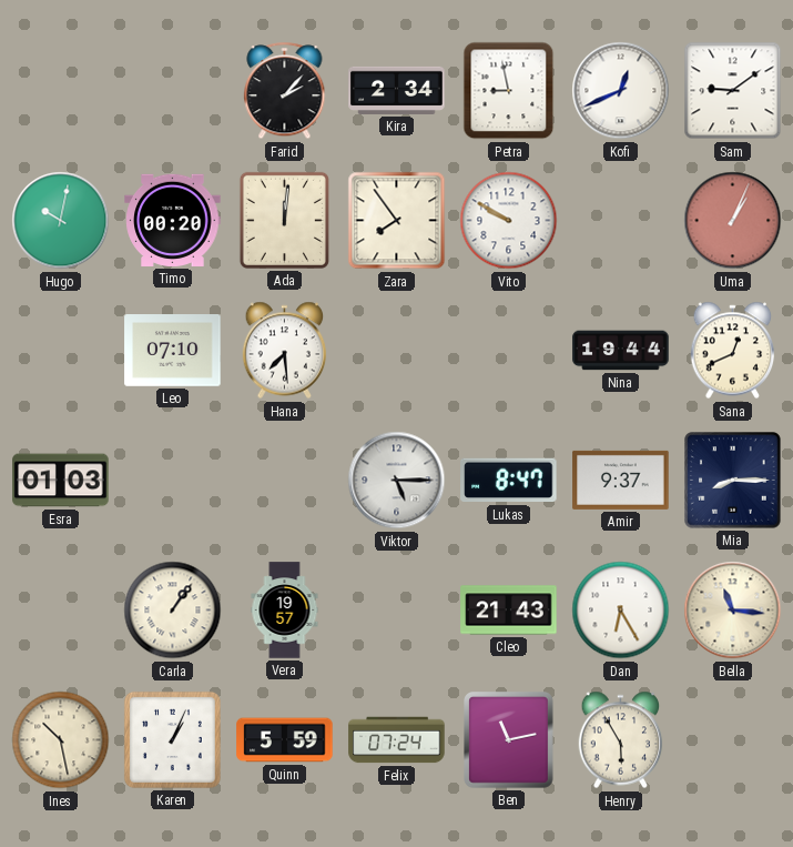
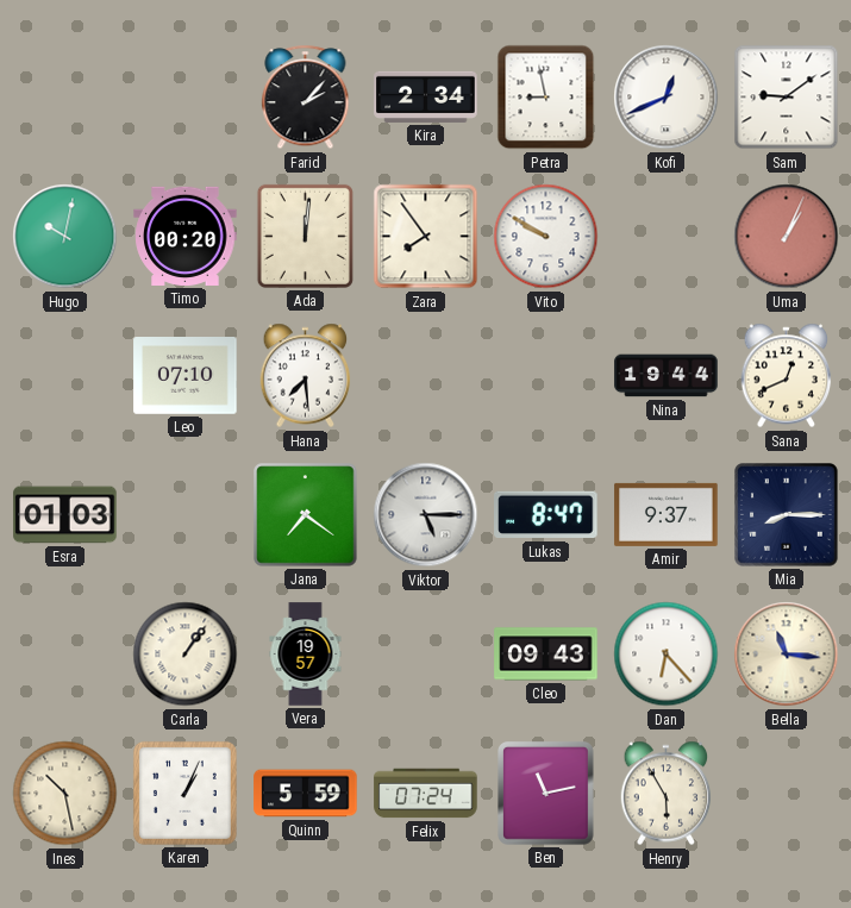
Jana: none -> 7:21 (306, 515)
Cleo: 21:43 -> 09:43 (546, 655)
Dan: 6:25 -> 6:23 (667, 655)
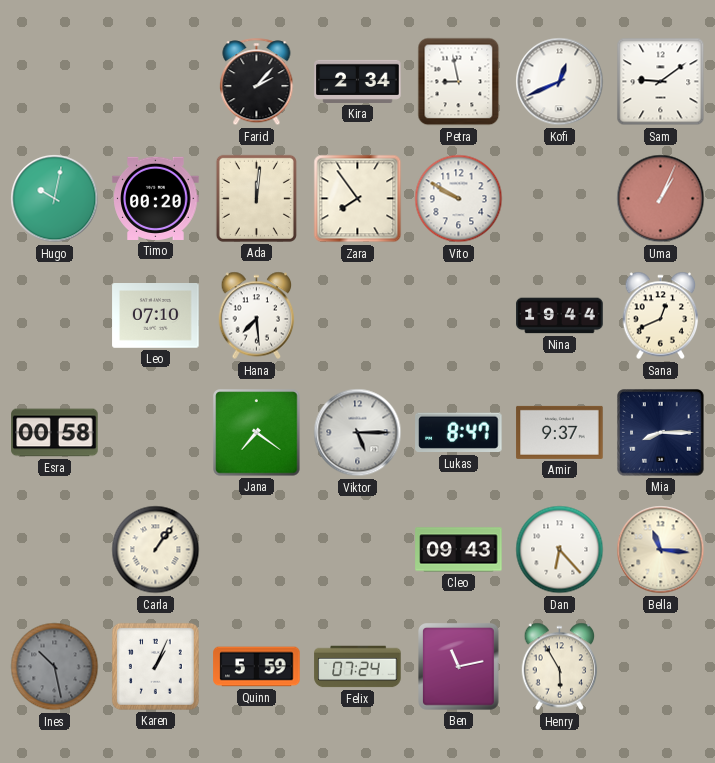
Esra: 01:03 -> 00:58 (55, 433)
Vera: 19:57 -> none (306, 655)
Ines dial: cream -> grey (55, 667)
